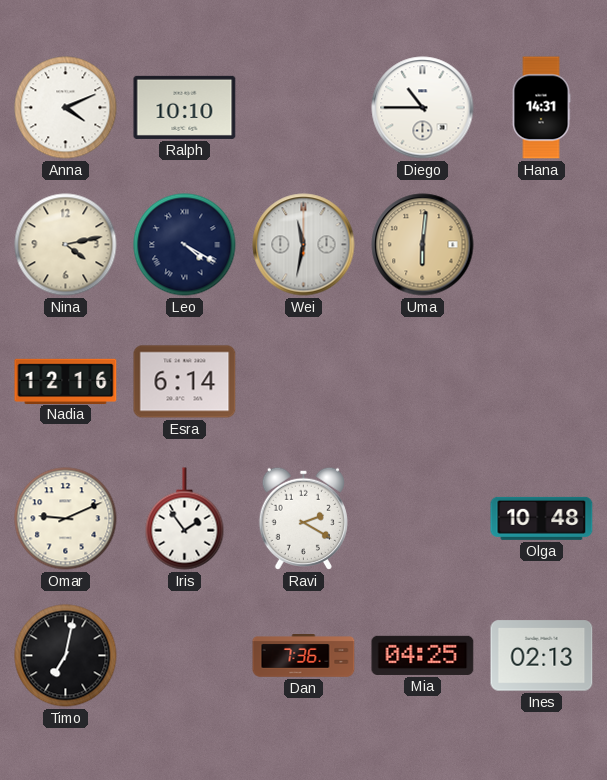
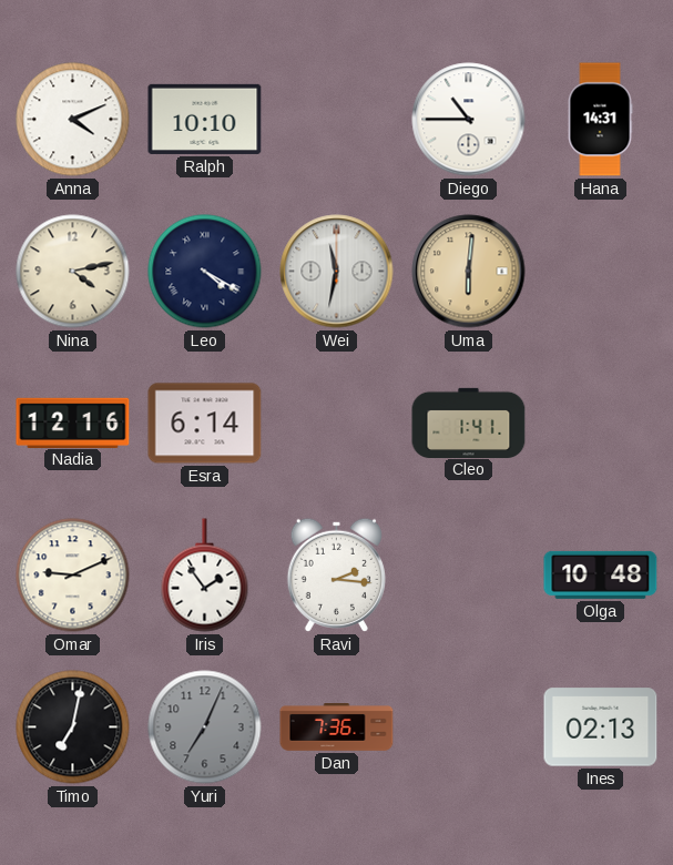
Cleo: none -> 1:41 (469, 423)
Ravi: 2:20 -> 2:16 (336, 574)
Yuri: none -> 7:04 (205, 727)
Mia: 04:25 -> none (423, 655)
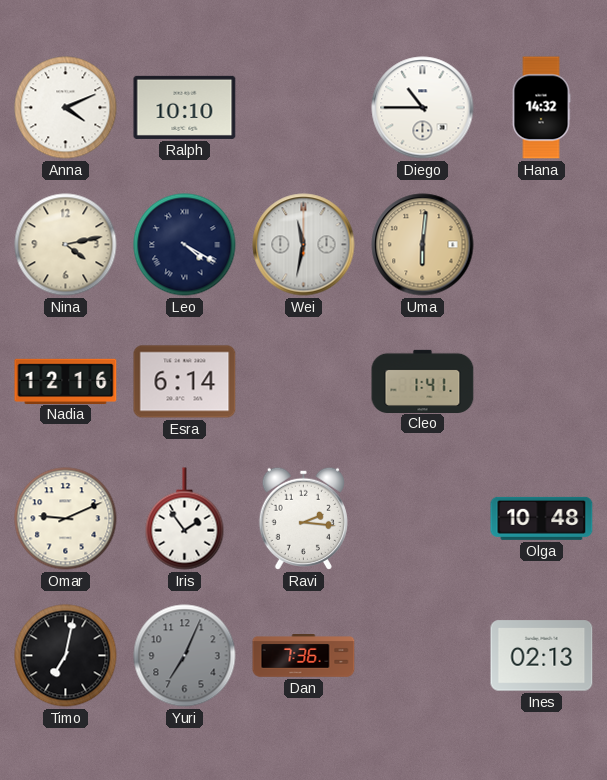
Hana: 14:31 -> 14:32 (541, 108)
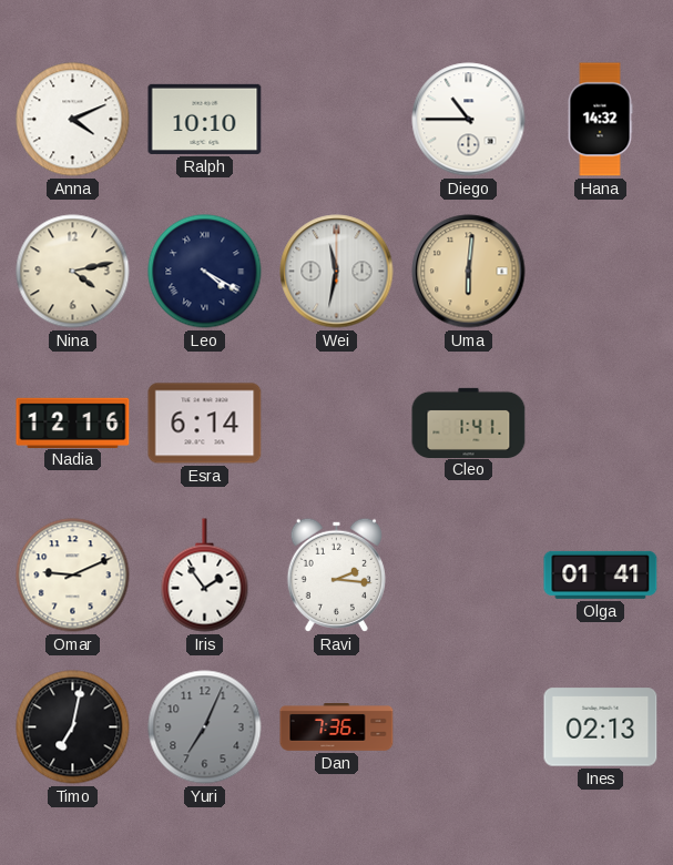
Olga: 10:48 -> 01:41 (601, 574)
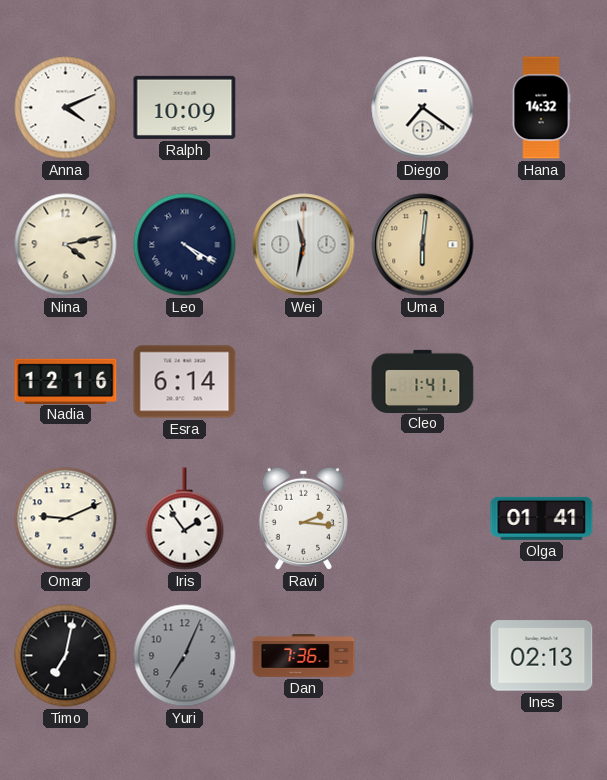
Ralph: 10:10 -> 10:09 (185, 107)
Diego: 10:45 -> 7:21 (423, 108)
